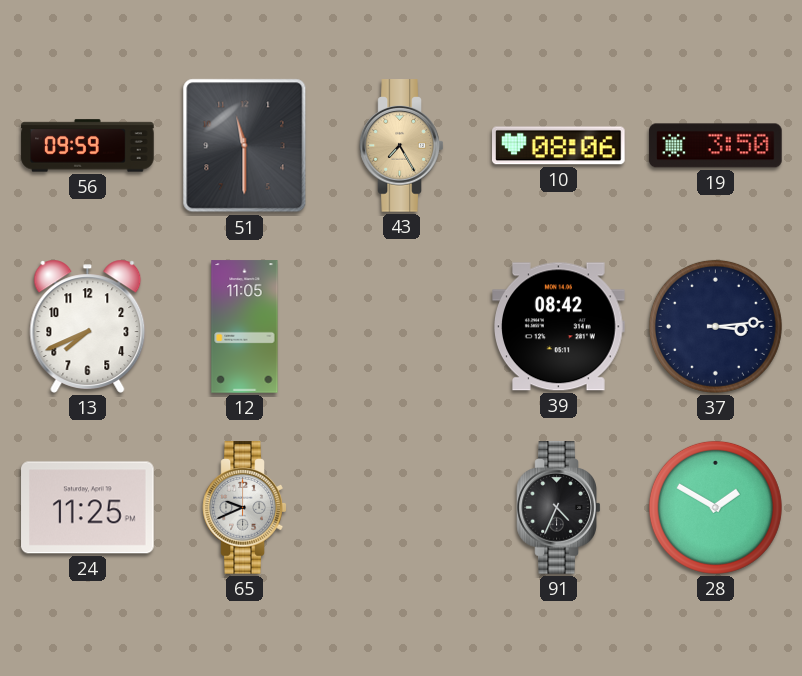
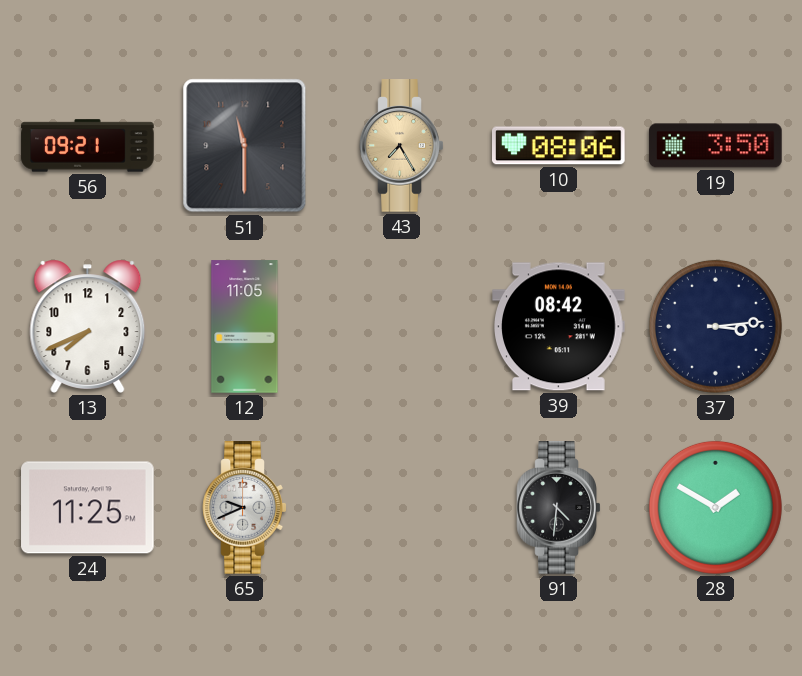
56: 09:59 -> 09:21 (88, 146)
91: 4:34 -> 4:31 (559, 508)
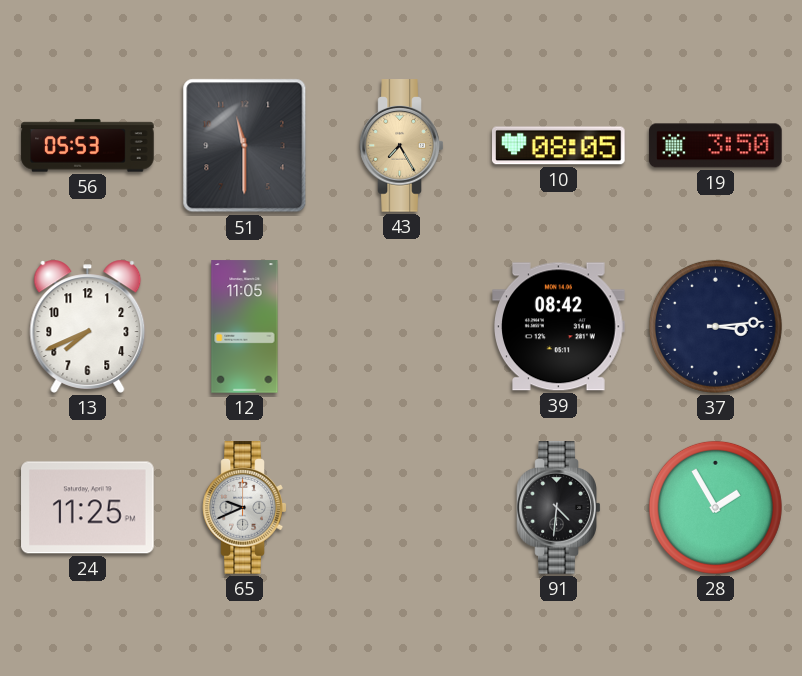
56: 09:21 -> 05:53 (88, 146)
10: 08:06 -> 08:05 (559, 146)
28: 1:50 -> 1:55 (715, 507)
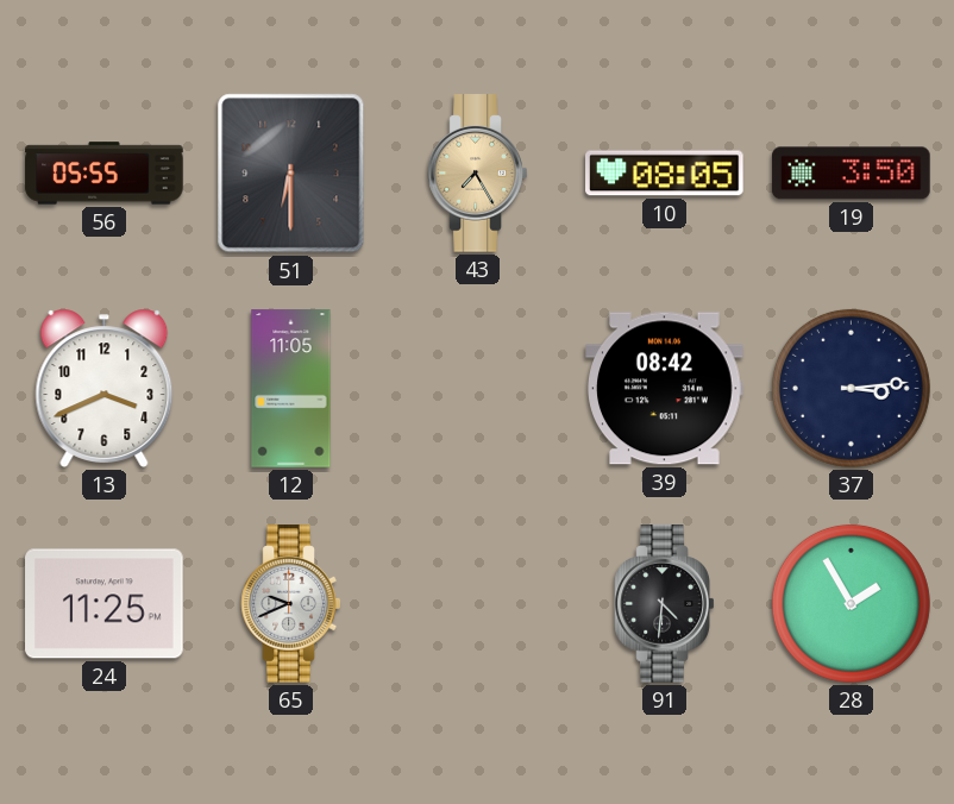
56: 05:53 -> 05:55 (105, 174)
51: 11:30 -> 6:30 (291, 174)
13: 7:41 -> 3:41 (105, 388)
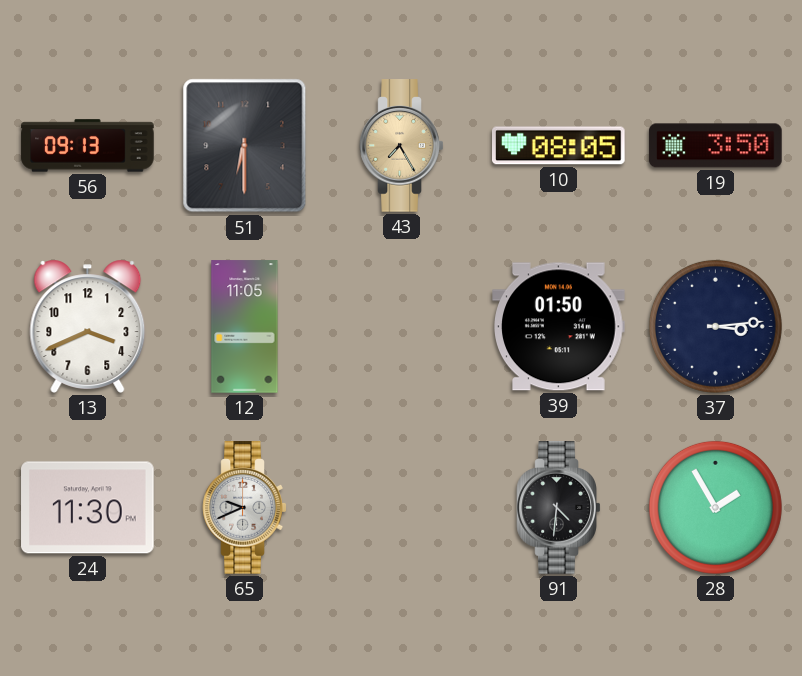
56: 05:55 -> 09:13 (88, 146)
39: 08:42 -> 01:50 (559, 327)
24: 11:25 -> 11:30 (88, 508)
